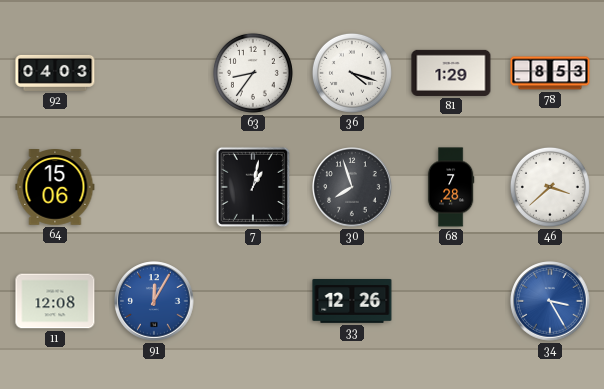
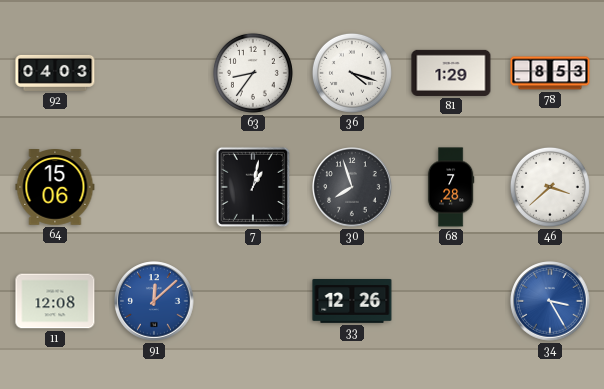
91: 12:05 -> 12:08 (154, 301)
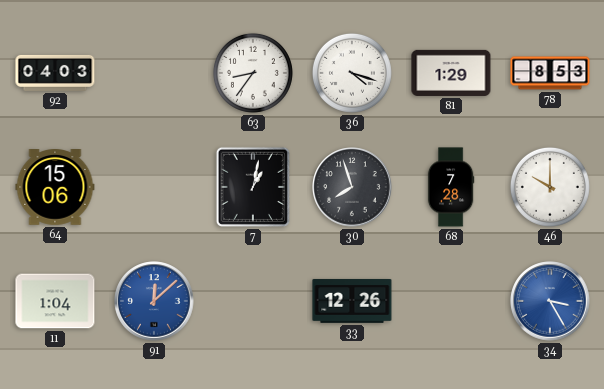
46: 3:38 -> 10:00 (550, 187)
11: 12:08 -> 1:04 (55, 301)
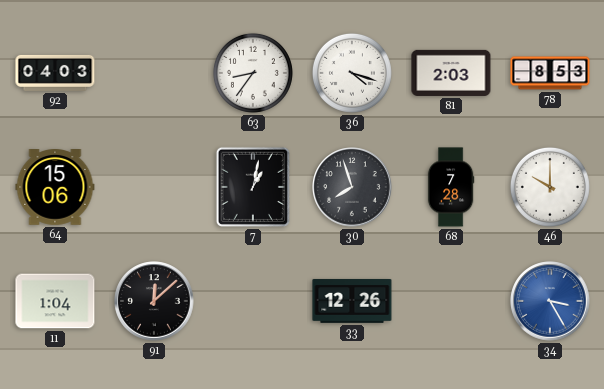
81: 1:29 -> 2:03 (451, 73)
91 dial: blue -> black (154, 301)
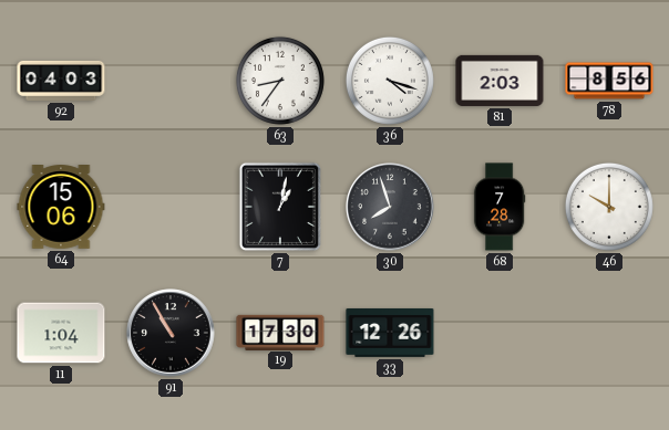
78: 8:53 -> 8:56 (609, 81)
91: 12:08 -> 10:55 (171, 333)
19: none -> 17:30 (280, 332)
34: 3:25 -> none (550, 301)
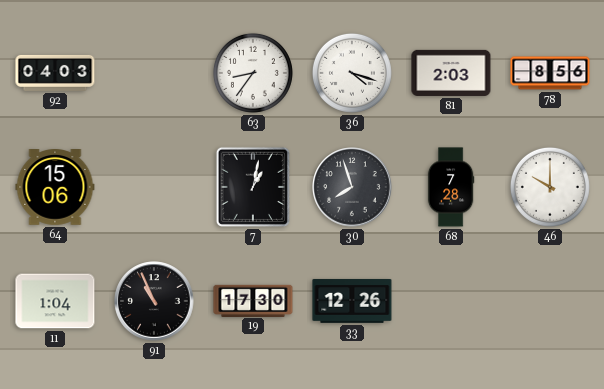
91: 10:55 -> 10:56 (154, 301)
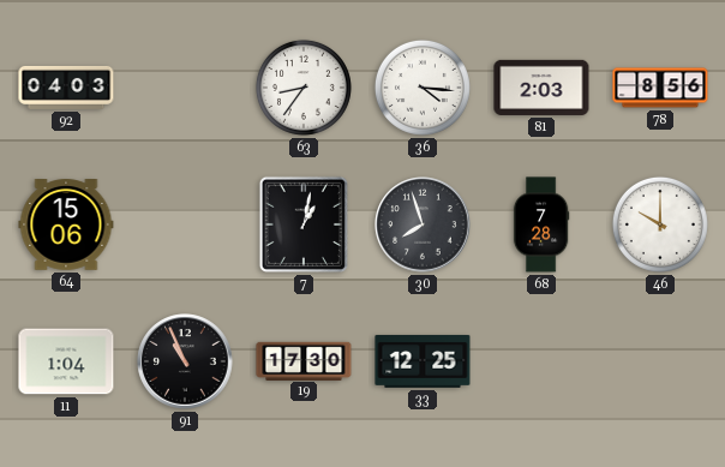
36: 4:18 -> 4:16 (423, 88)
33: 12:26 -> 12:25 (423, 361)
